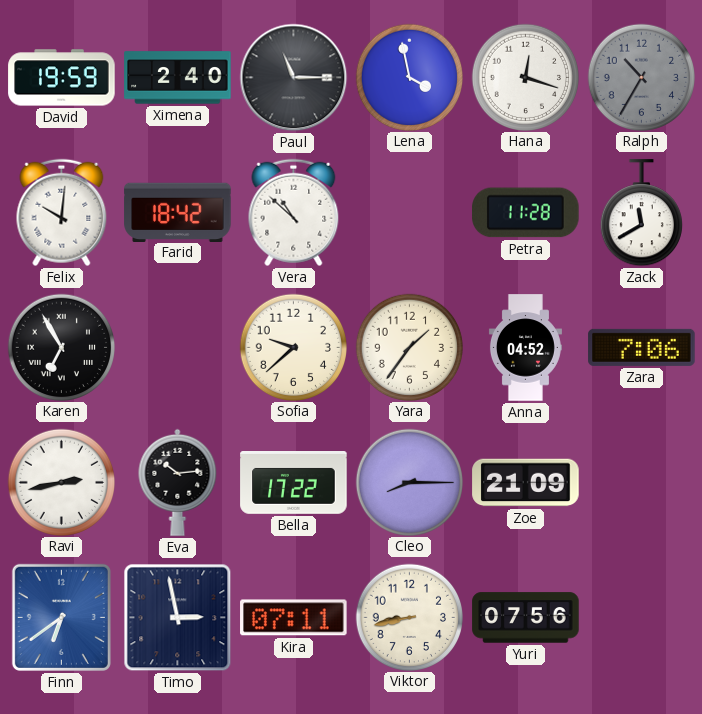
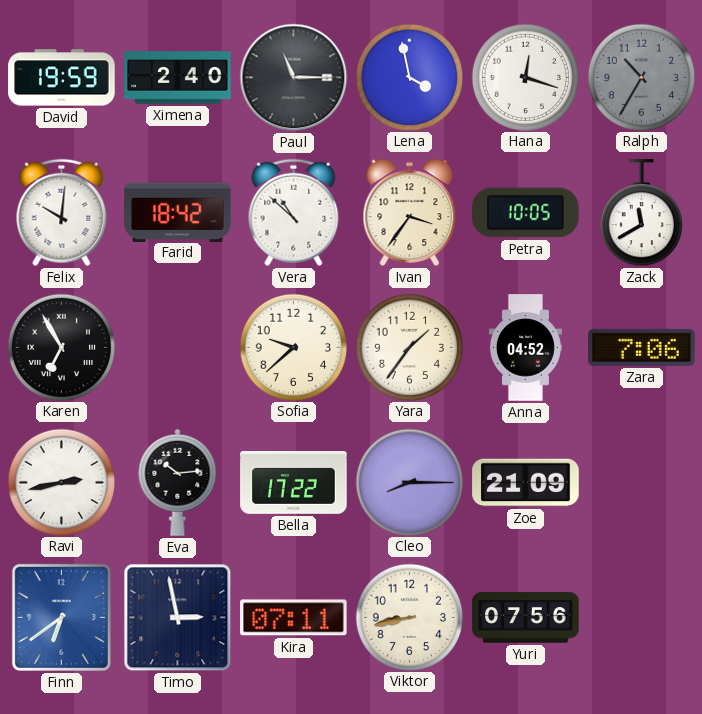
Ivan: none -> 3:36 (410, 212)
Petra: 11:28 -> 10:05 (526, 213)
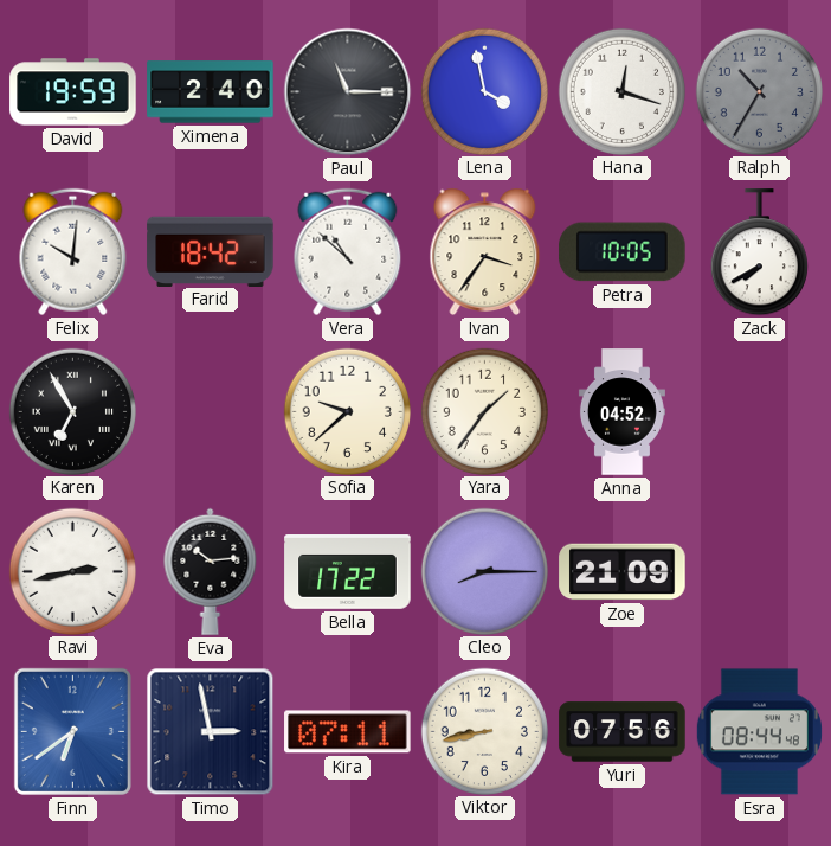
Zack: 11:40 -> 7:40 (759, 252)
Zara: 7:06 -> none (642, 347)
Esra: none -> 08:44 (759, 732)
